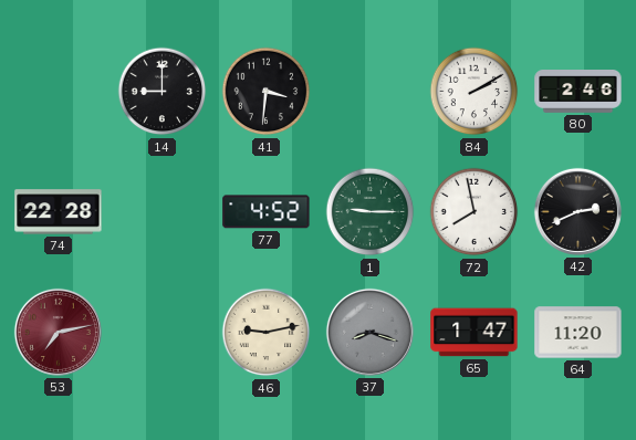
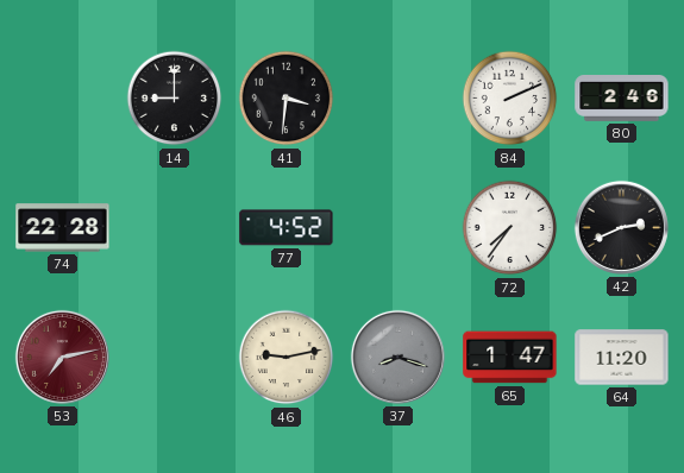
84: 2:10 -> 2:11 (510, 99)
1: 9:15 -> none (371, 212)
72: 7:58 -> 7:36 (510, 228)
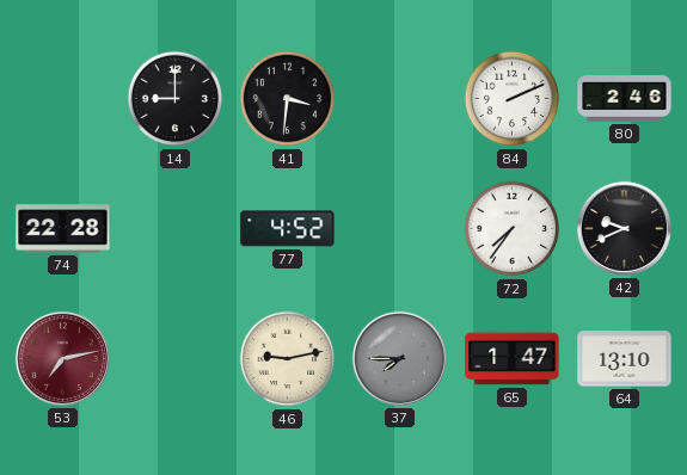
42: 2:41 -> 9:41 (624, 228)
37: 8:18 -> 7:45 (399, 358)
64: 11:20 -> 13:10 (625, 359)
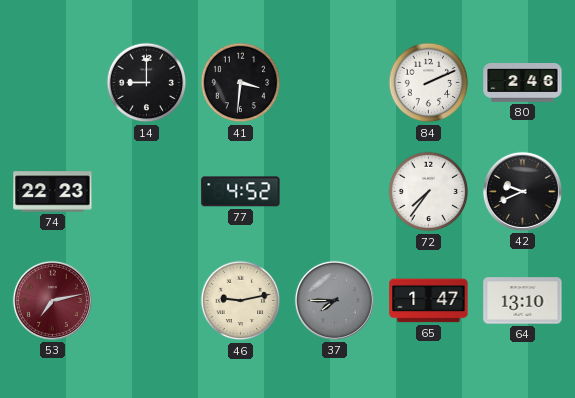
74: 22:28 -> 22:23 (53, 192)
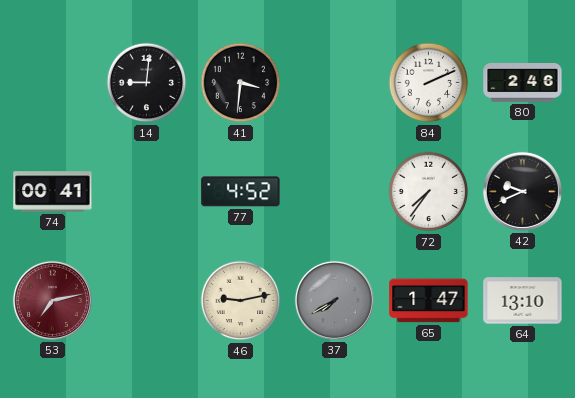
14: 9:00 -> 9:01 (147, 83)
74: 22:23 -> 00:41 (53, 192)
37: 7:45 -> 7:40 (334, 300)
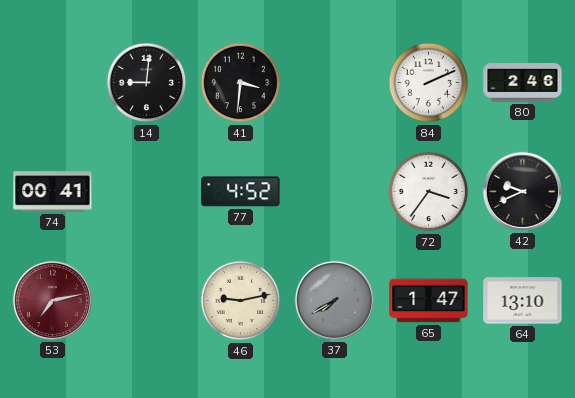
72: 7:36 -> 3:36 (429, 192)
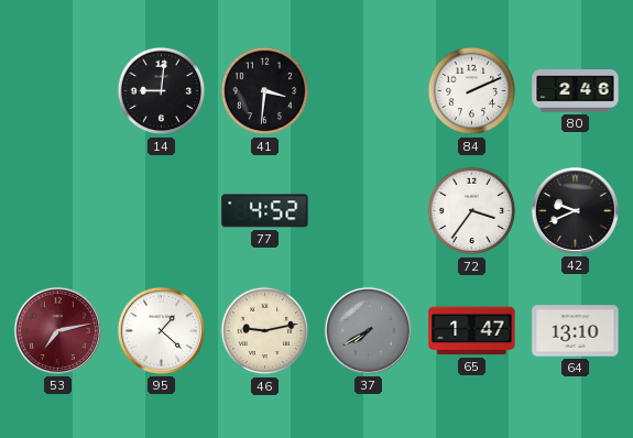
74: 00:41 -> none (53, 192)
95: none -> 1:22 (161, 330)
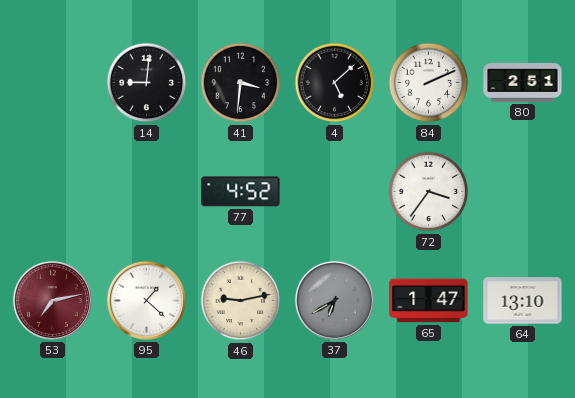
4: none -> 5:08 (335, 83)
80: 2:46 -> 2:51 (523, 83)
42: 9:41 -> none (575, 210)
37: 7:40 -> 6:40 (334, 300)
